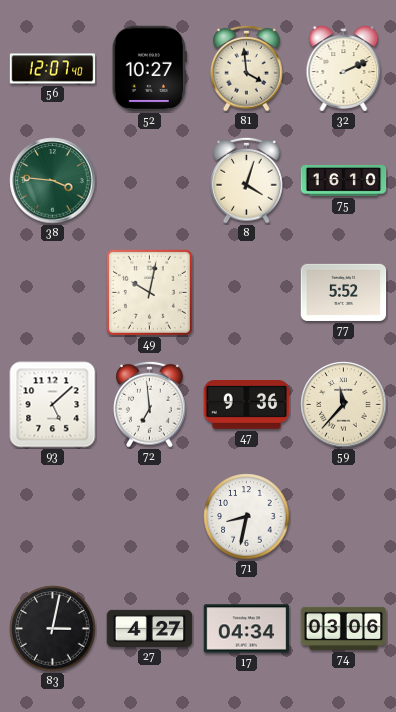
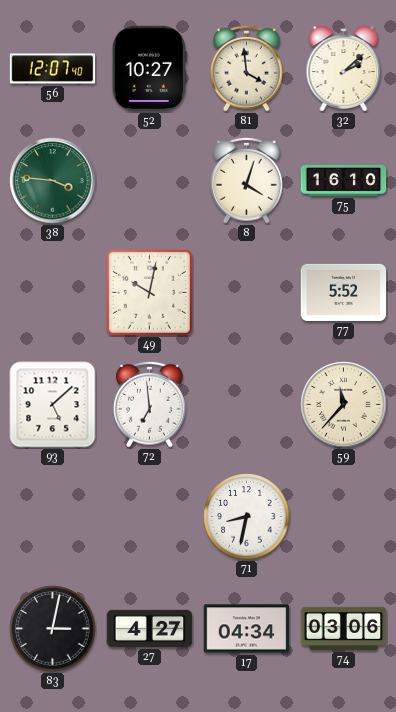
32: 2:11 -> 2:08 (344, 69)
47: 9:36 -> none (247, 405)
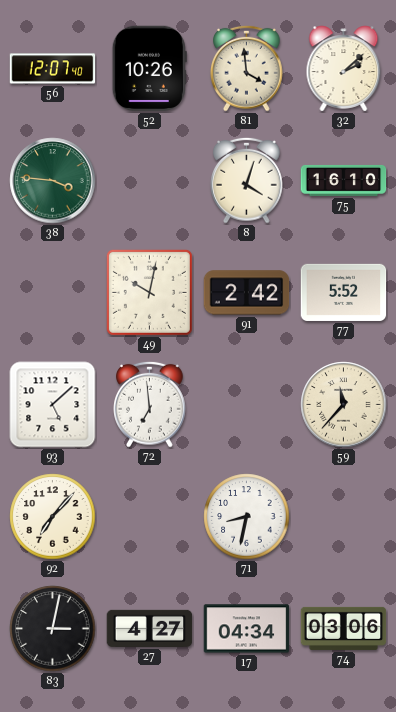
52: 10:27 -> 10:26 (149, 69)
91: none -> 2:42 (247, 293)
92: none -> 7:07 (53, 517)
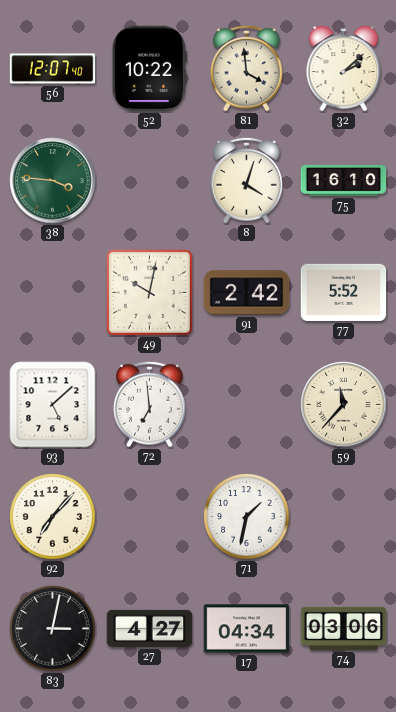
52: 10:26 -> 10:22 (149, 69)
71: 8:32 -> 1:32 (247, 517)
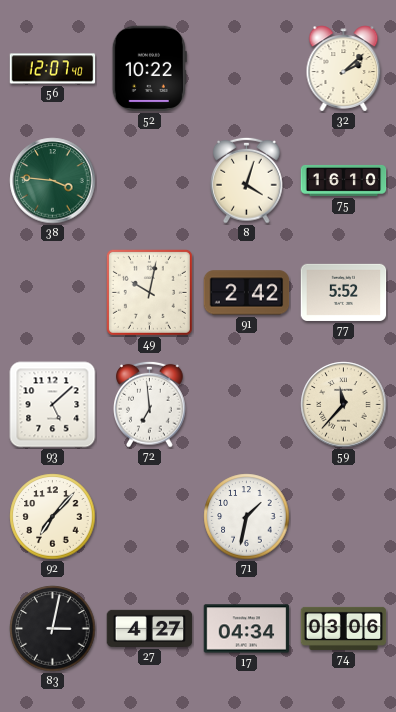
81: 3:59 -> none (247, 68)
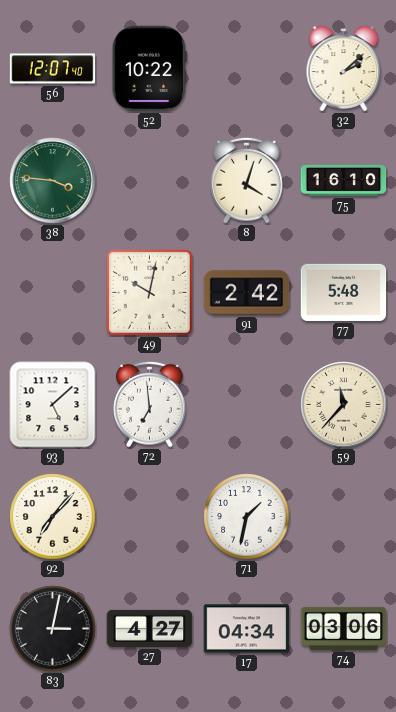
77: 5:52 -> 5:48 (344, 292)
